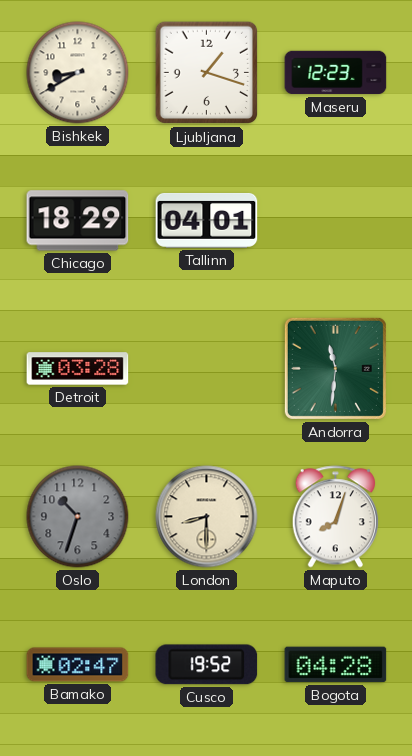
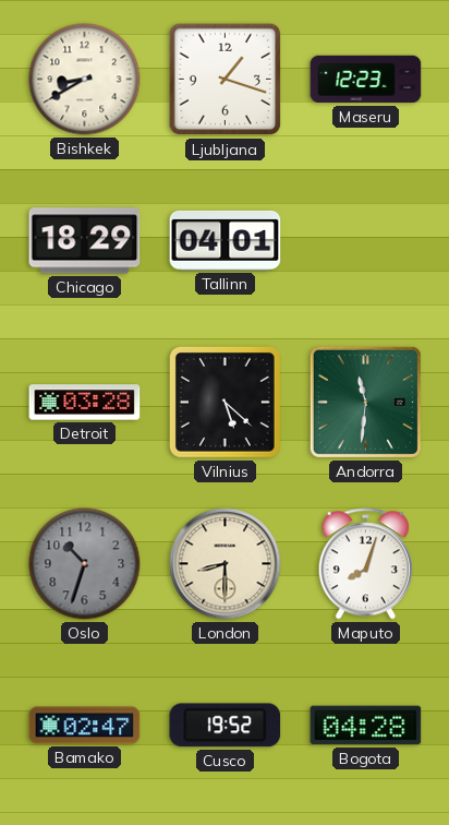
Vilnius: none -> 5:22 (225, 402)
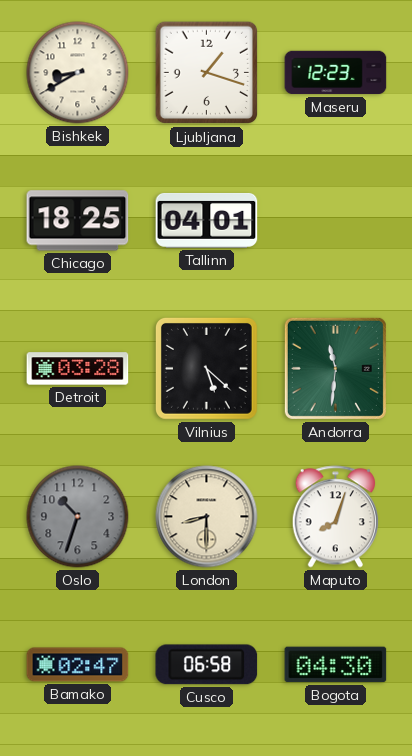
Chicago: 18:29 -> 18:25 (78, 221)
Cusco: 19:52 -> 06:58 (207, 665)
Bogota: 04:28 -> 04:30 (336, 665)
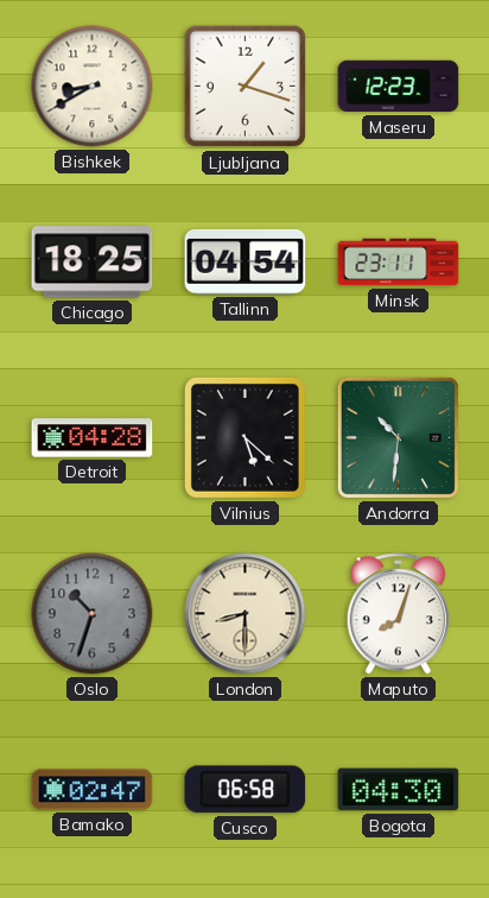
Tallinn: 04:01 -> 04:54 (246, 261)
Minsk: none -> 23:11 (399, 263)
Detroit: 03:28 -> 04:28 (93, 438)
Andorra: 11:31 -> 10:31 (398, 437)
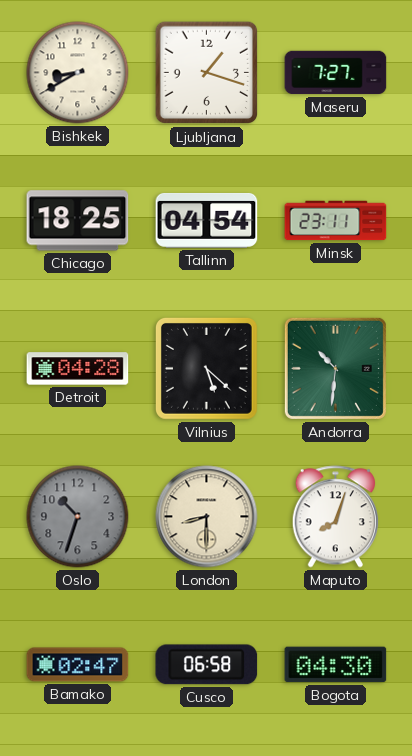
Maseru: 12:23 -> 7:27 (336, 73)
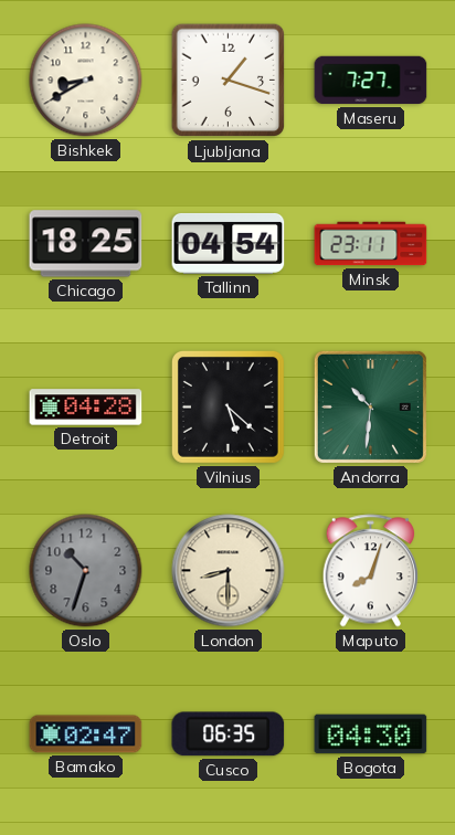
Cusco: 06:58 -> 06:35 (229, 734)
